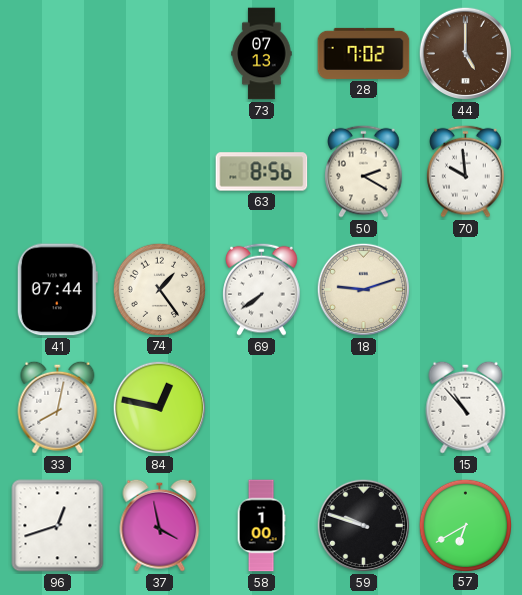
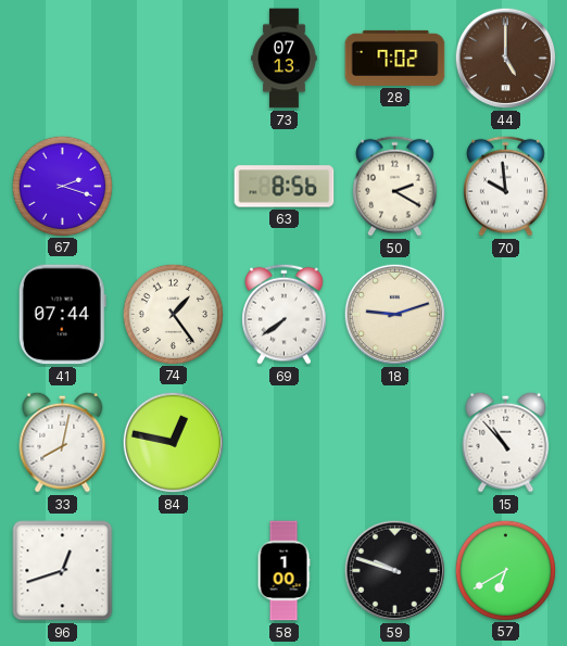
67: none -> 2:18 (62, 186)
37: 3:58 -> none (160, 525)
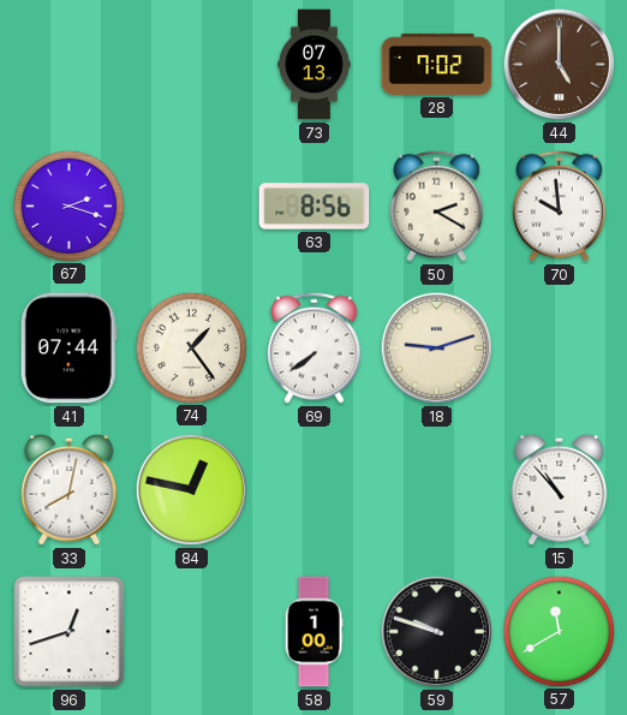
57: 6:40 -> 11:40 (559, 631)
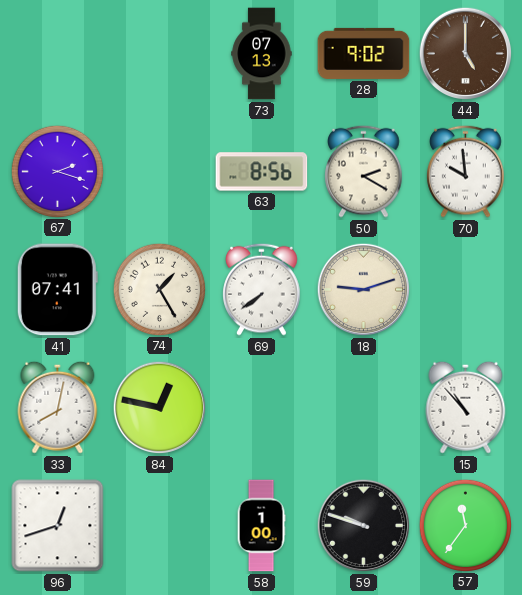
28: 7:02 -> 9:02 (364, 53)
41: 07:44 -> 07:41 (57, 290)
74: 1:24 -> 1:25 (159, 289)
57: 11:40 -> 11:36 (465, 525)
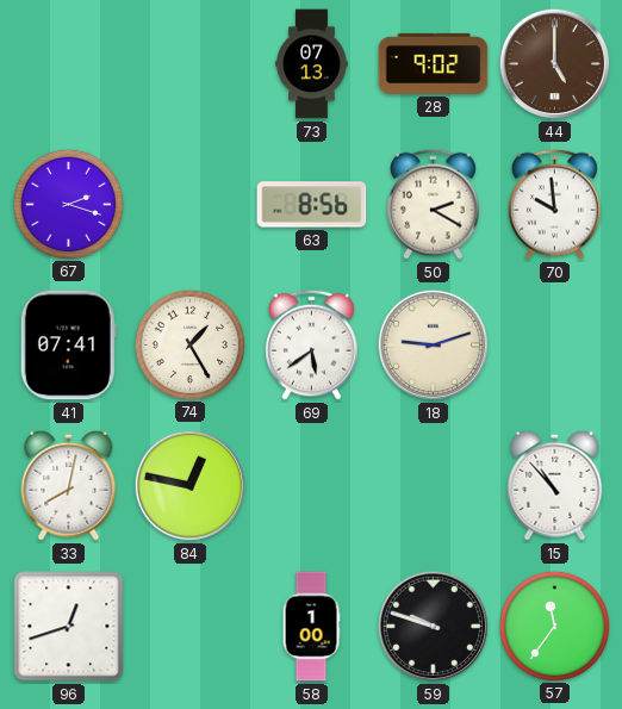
69: 7:39 -> 5:39 (312, 344)
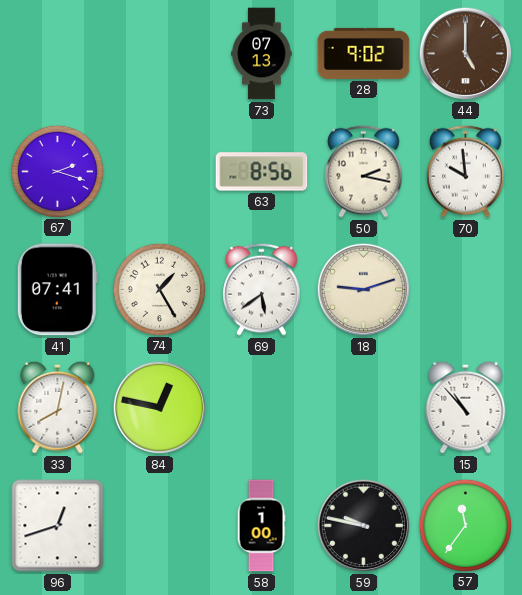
50: 2:20 -> 2:17 (364, 171)
59: 9:48 -> 9:47 (364, 526)
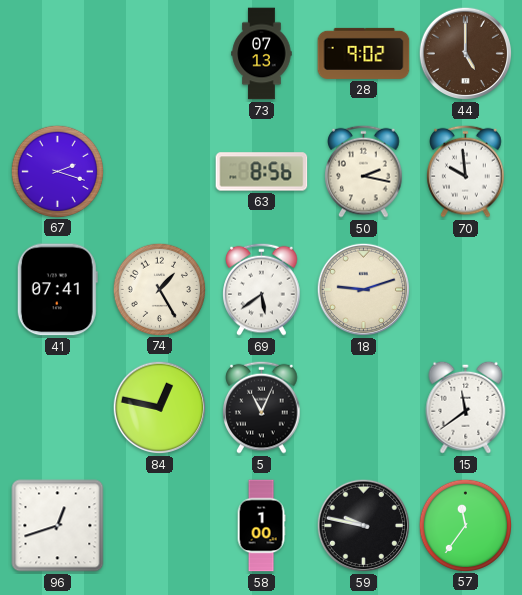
33: 8:02 -> none (58, 407)
5: none -> 11:04 (262, 407)
15: 10:53 -> 11:39 (466, 407)
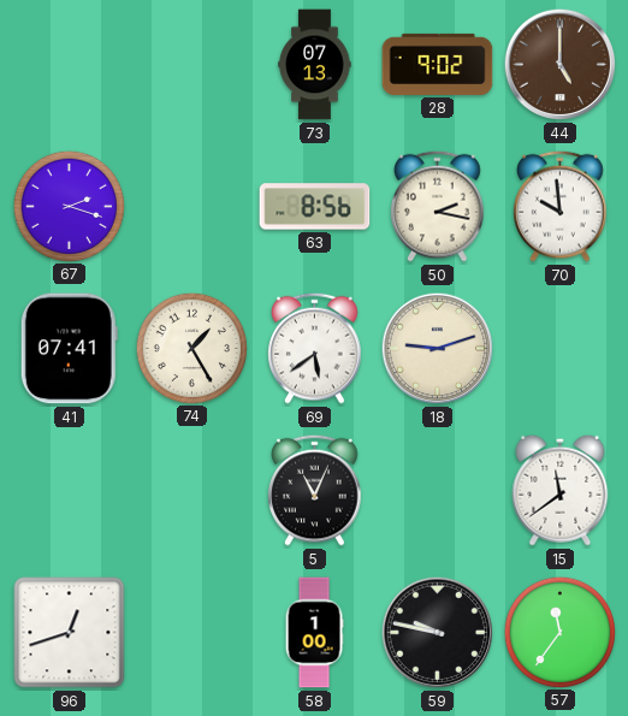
84: 12:47 -> none (160, 408)
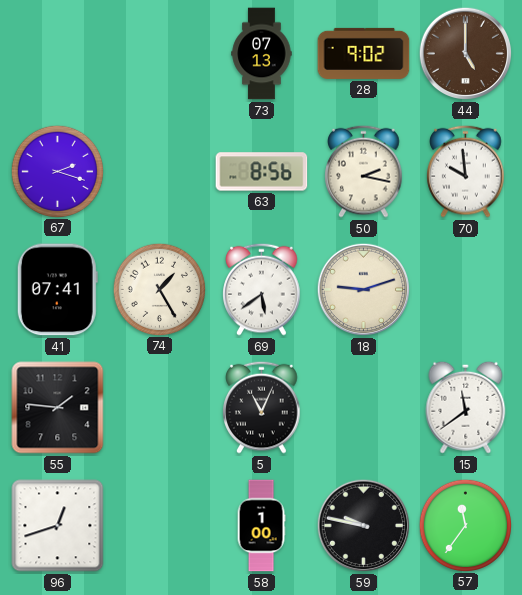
55: none -> 1:46 (58, 408)
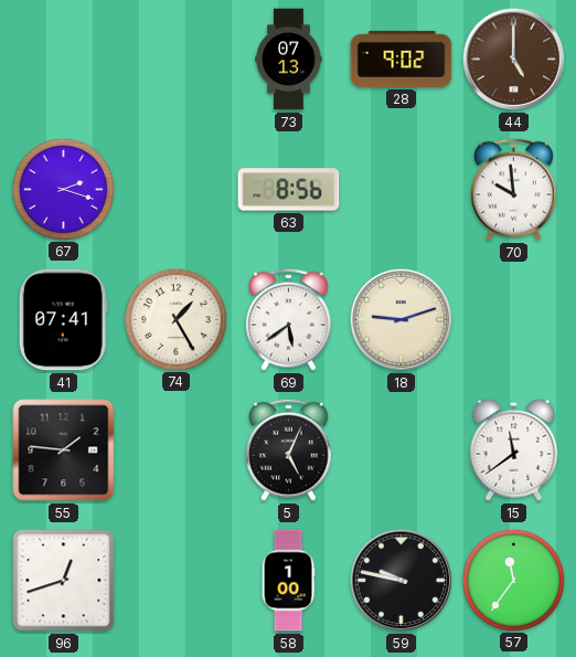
50: 2:17 -> none (364, 171)
5: 11:04 -> 5:04 (289, 449)
